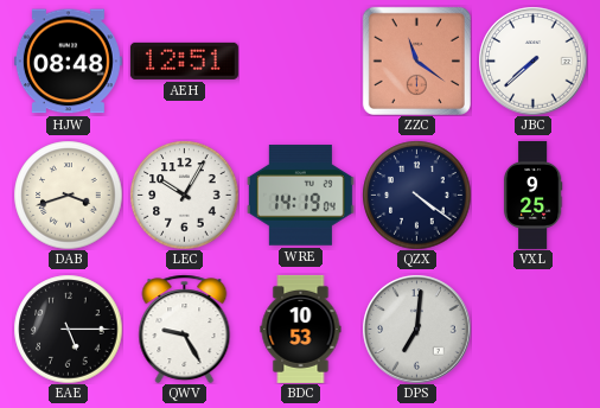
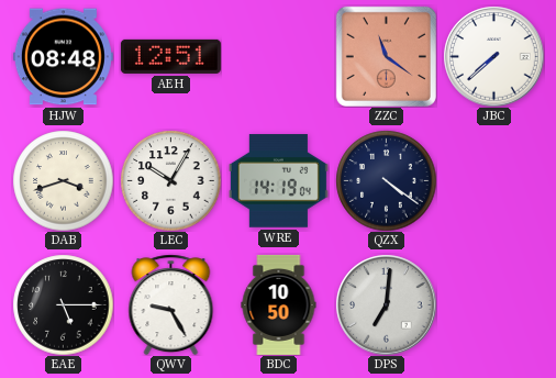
VXL: 9:25 -> none (532, 195)
BDC: 10:53 -> 10:50 (279, 304)
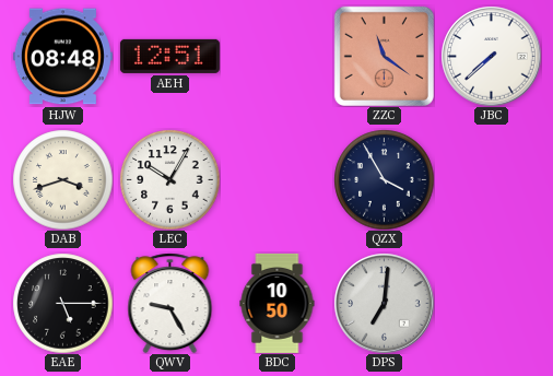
WRE: 14:19 -> none (278, 181)
QZX: 4:21 -> 3:55 (384, 179)
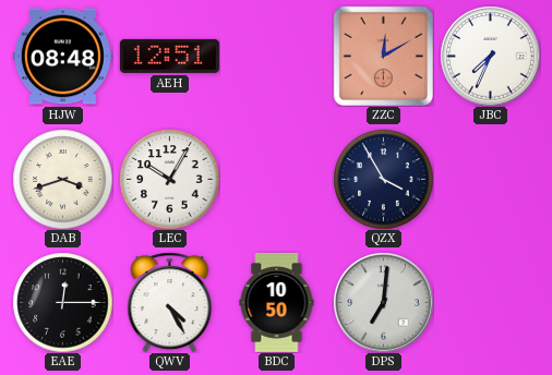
ZZC: 11:21 -> 12:10 (383, 56)
JBC: 7:38 -> 7:34 (490, 56)
EAE: 5:15 -> 12:15 (62, 302)
QWV: 9:25 -> 4:25 (170, 302)
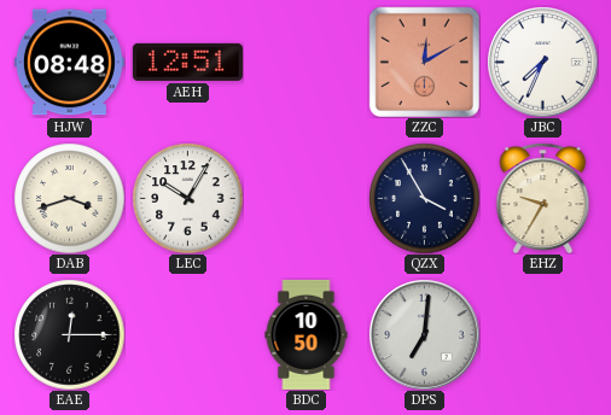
EHZ: none -> 9:35 (543, 198)
QWV: 4:25 -> none (170, 302)
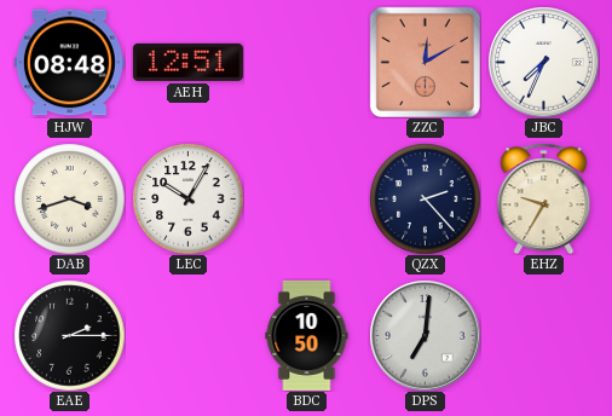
QZX: 3:55 -> 2:23 (425, 198)
EAE: 12:15 -> 2:15 (69, 335)
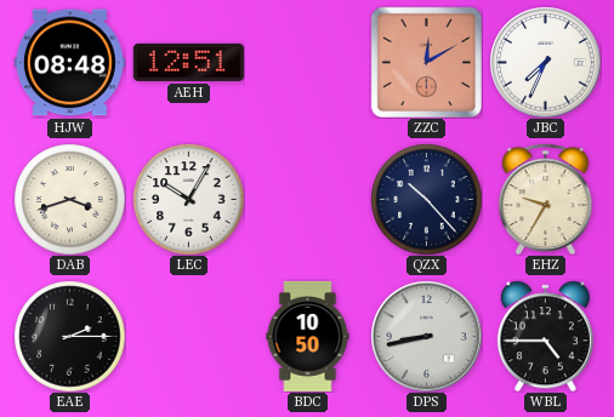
QZX: 2:23 -> 10:23 (426, 199)
DPS: 7:01 -> 8:43 (426, 336)
WBL: none -> 4:45 (545, 336)
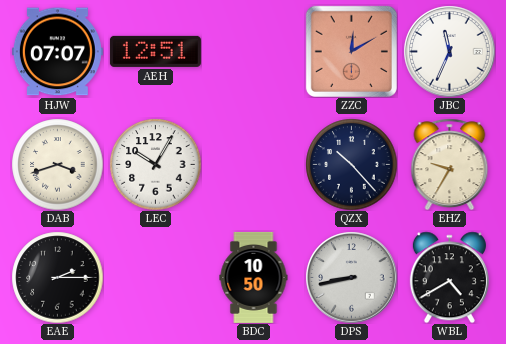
HJW: 08:48 -> 07:07 (57, 52)
JBC: 7:34 -> 11:34 (449, 51)
WBL: 4:45 -> 4:40 (449, 277)
